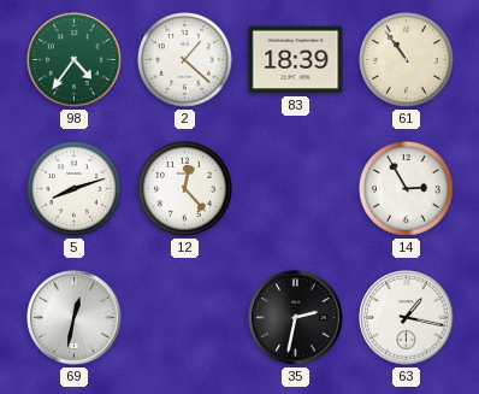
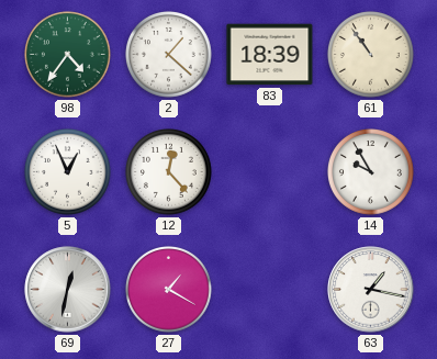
5: 8:12 -> 12:56 (68, 172)
14: 2:55 -> 9:55 (371, 172)
27: none -> 1:20 (169, 290)
35: 2:32 -> none (296, 318)
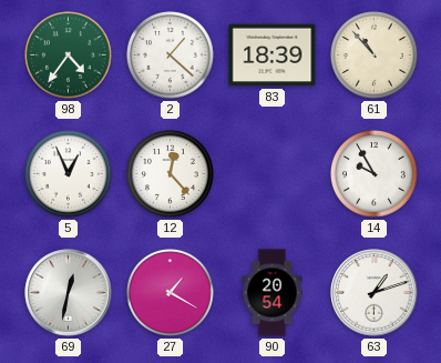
61: 10:54 -> 10:53 (375, 56)
90: none -> 20:54 (273, 293)
63: 1:17 -> 1:12 (375, 293)
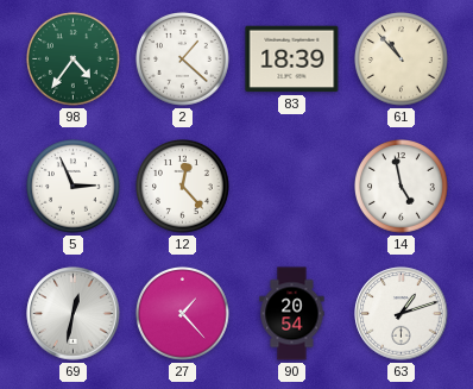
5: 12:56 -> 2:56 (74, 187)
14: 9:55 -> 4:58 (402, 187)
27: 1:20 -> 1:23 (183, 314)
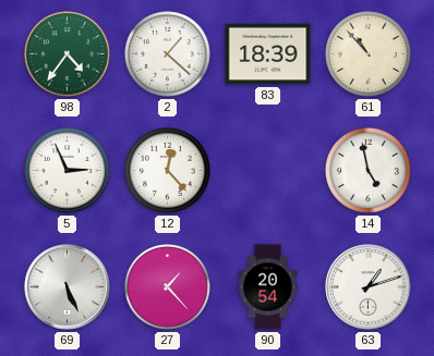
69: 12:32 -> 5:26 (68, 287)
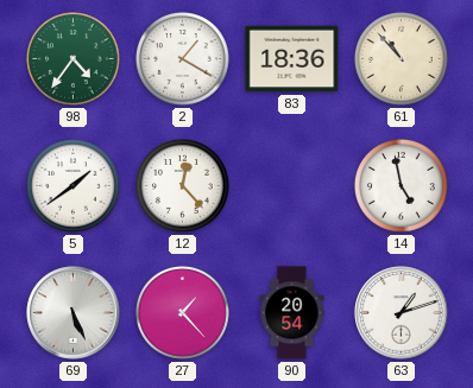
2: 1:22 -> 1:20 (183, 59)
83: 18:39 -> 18:36 (292, 59)
5: 2:56 -> 1:39 (74, 186)
